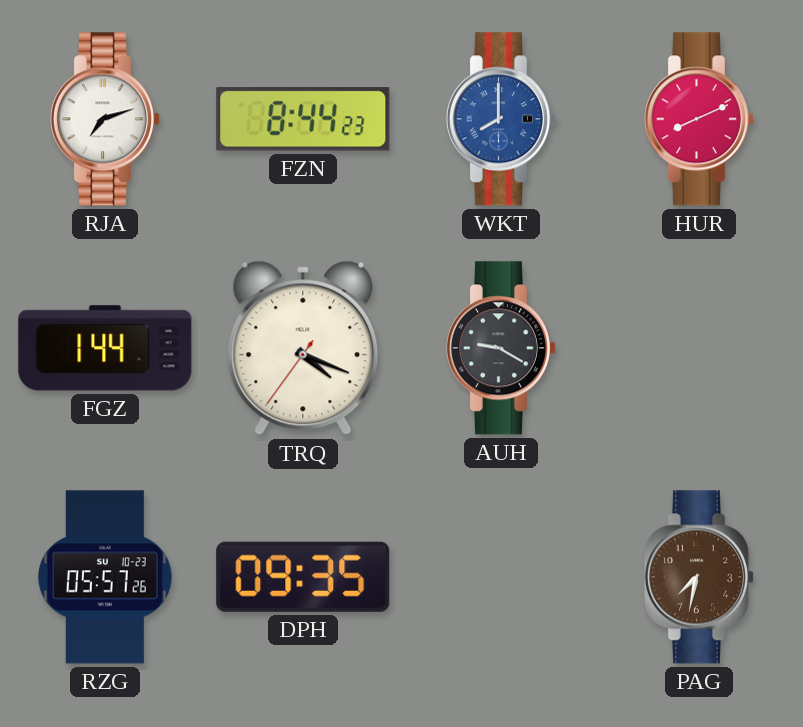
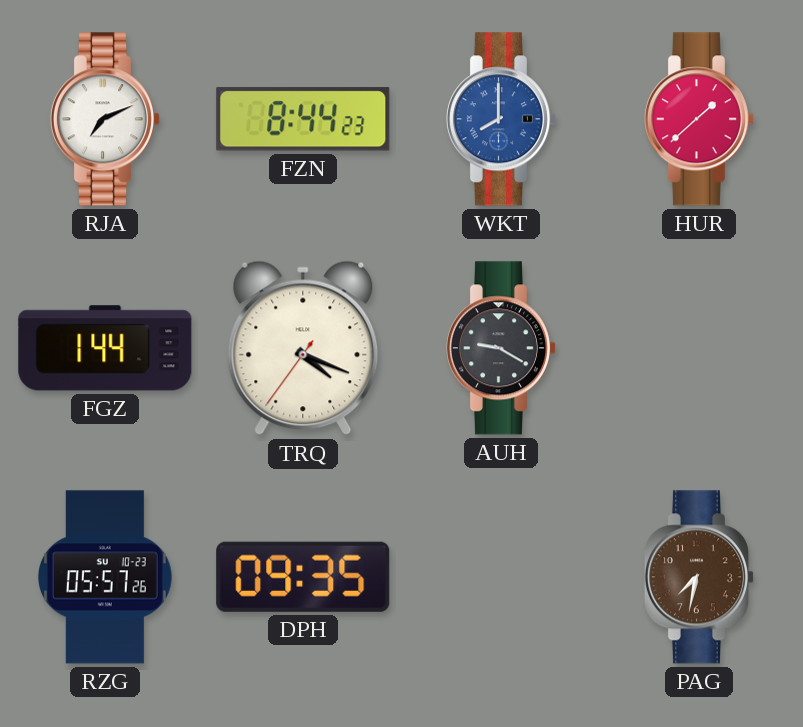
RJA: 7:12 -> 7:11 (104, 119)
HUR: 8:11 -> 1:38 (698, 119)
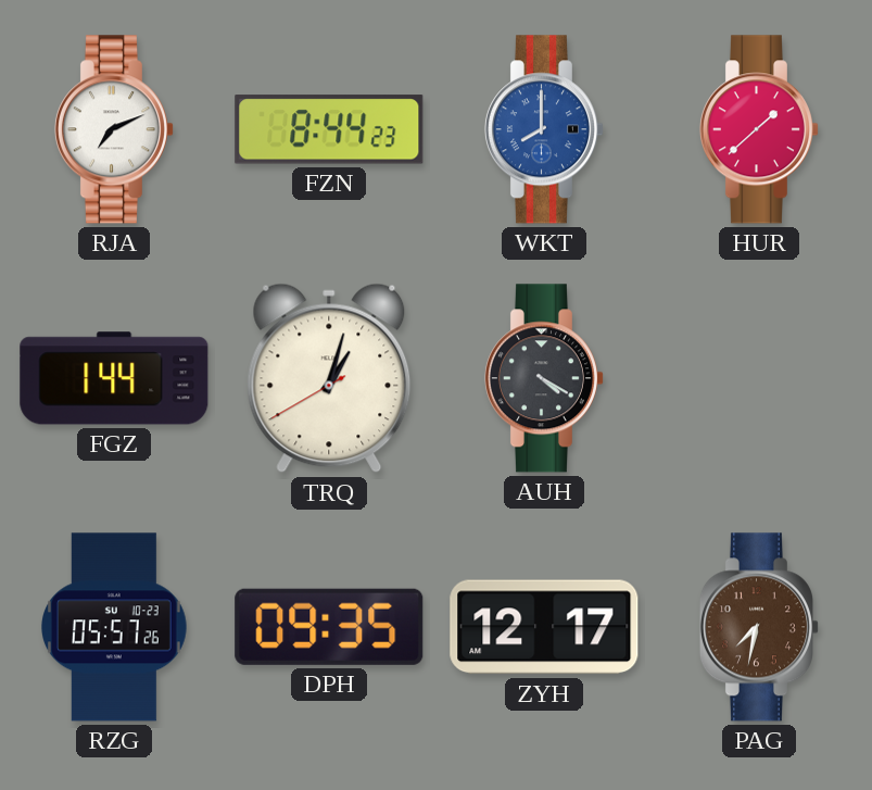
TRQ: 4:18 -> 1:02 (329, 378)
AUH: 9:20 -> 4:20 (543, 378)
ZYH: none -> 12:17 (544, 627)
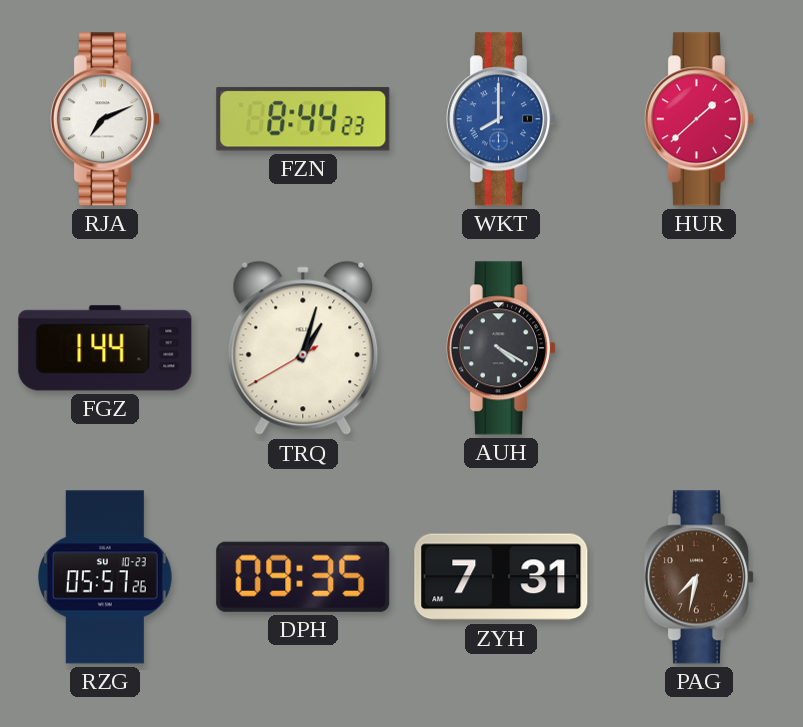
ZYH: 12:17 -> 7:31 (501, 577)
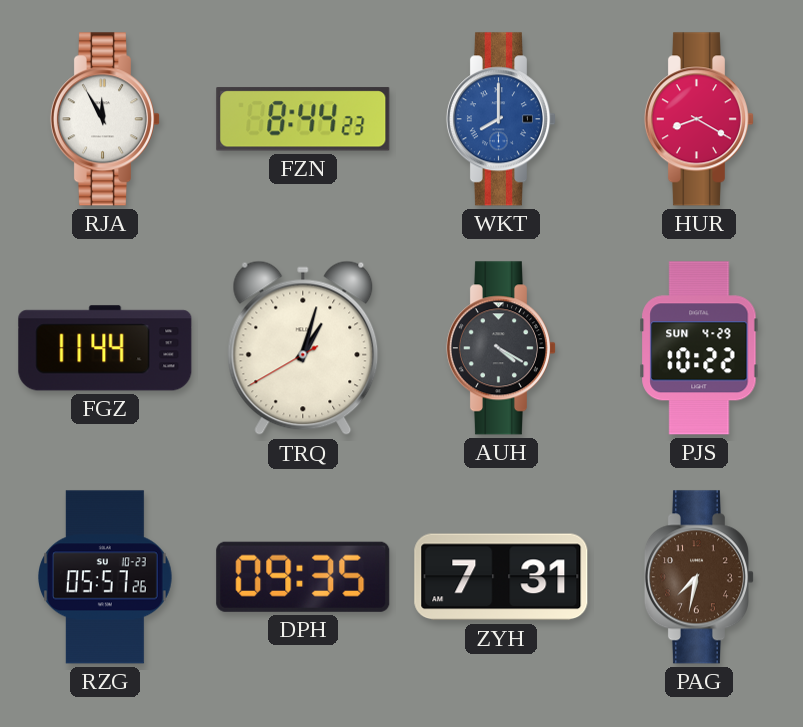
RJA: 7:11 -> 11:55 (104, 119)
HUR: 1:38 -> 8:20 (698, 119)
FGZ: 1:44 -> 11:44 (105, 348)
PJS: none -> 10:22 (699, 348)
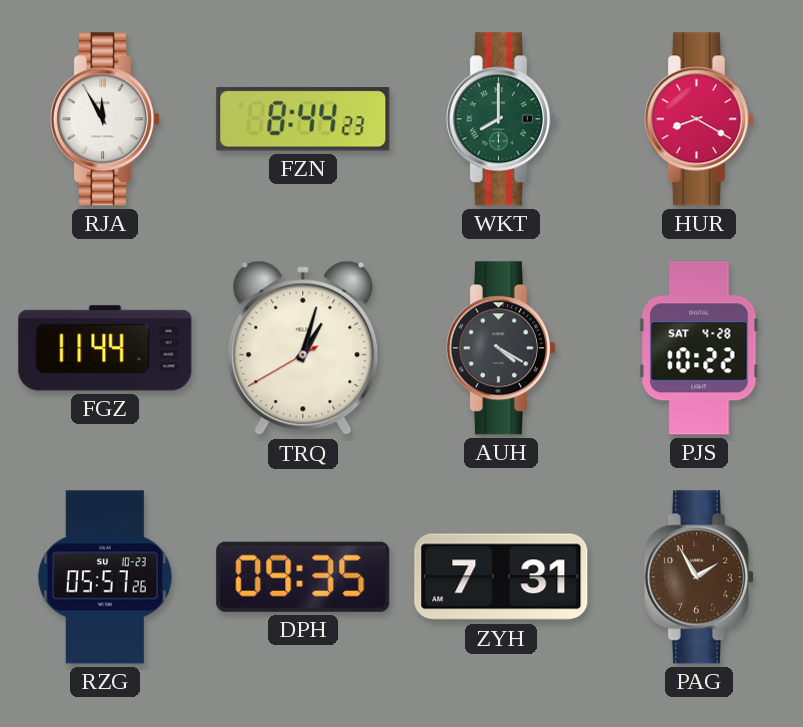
WKT dial: blue -> green (500, 119)
PJS date: SUN 4-29 -> SAT 4-28 (699, 348)
PAG: 7:32 -> 1:55 (698, 577)
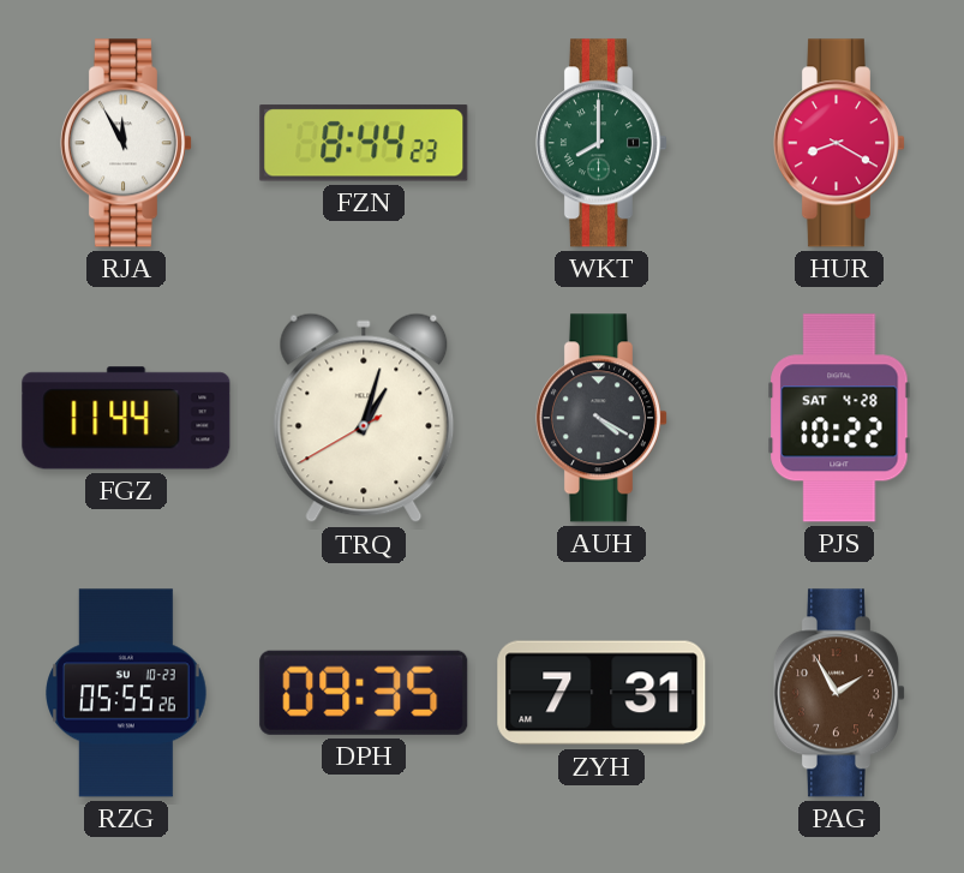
RZG: 05:57 -> 05:55 (127, 693)
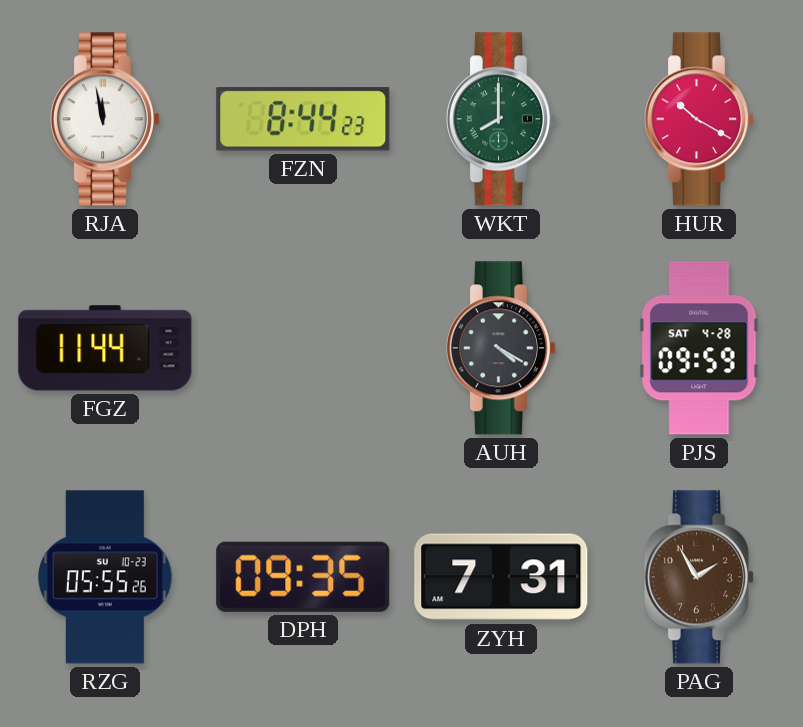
RJA: 11:55 -> 11:58 (104, 119)
HUR: 8:20 -> 10:20 (698, 119)
TRQ: 1:02 -> none (364, 418)
PJS: 10:22 -> 09:59 (699, 348)
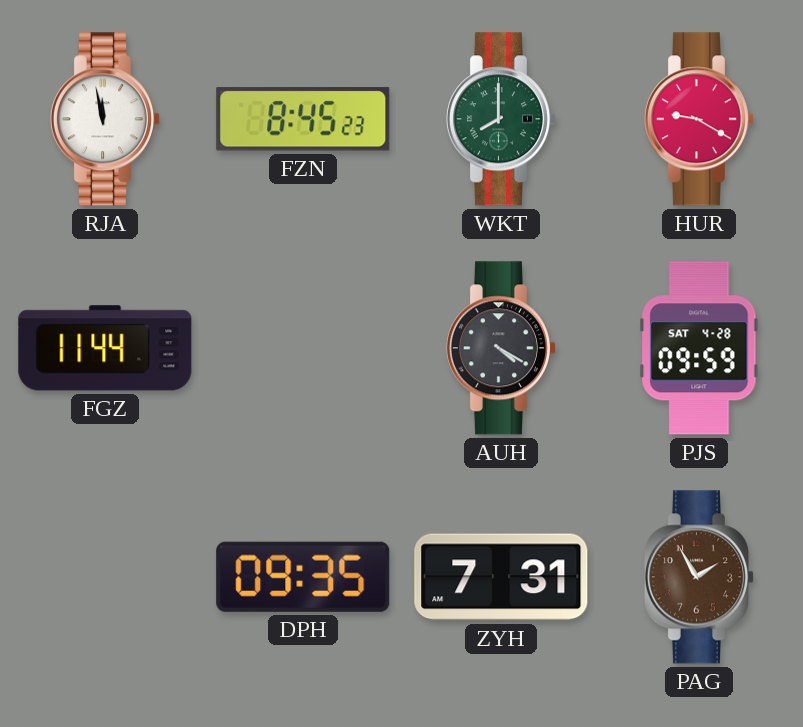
FZN: 8:44 -> 8:45 (303, 119)
HUR: 10:20 -> 9:20 (698, 119)
RZG: 05:55 -> none (106, 577)
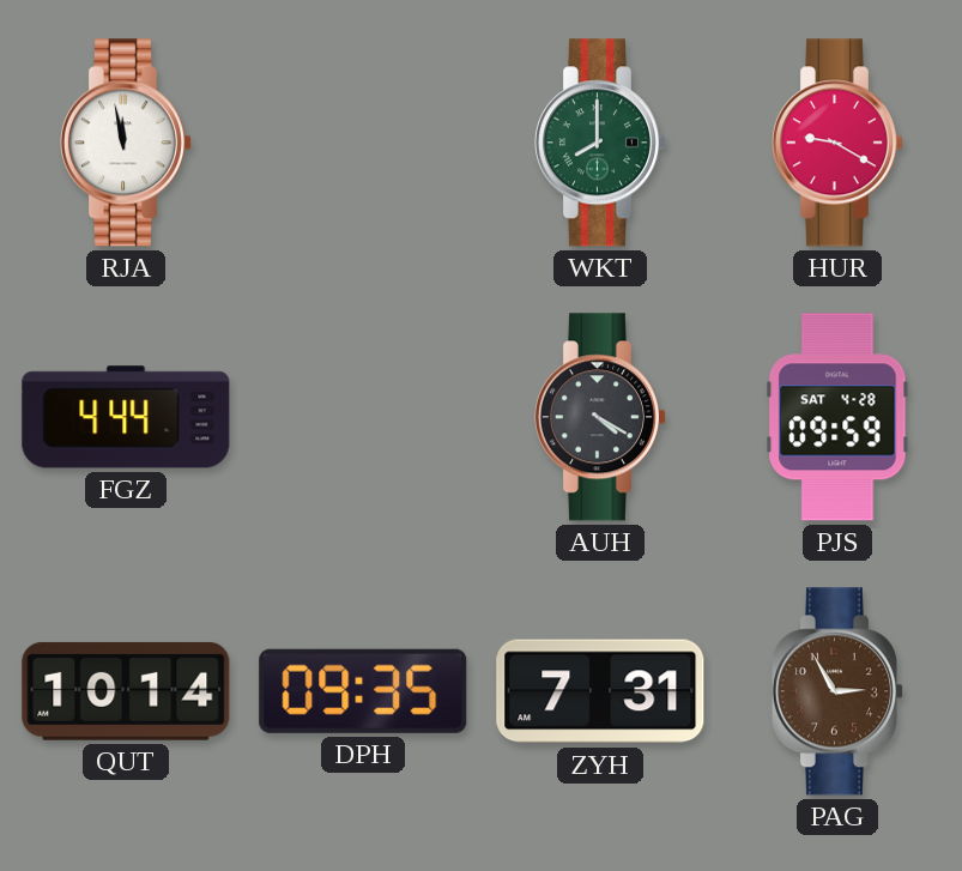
FZN: 8:45 -> none (303, 119)
FGZ: 11:44 -> 4:44 (126, 417)
QUT: none -> 10:14 (126, 691)
PAG: 1:55 -> 2:55 (836, 691)
